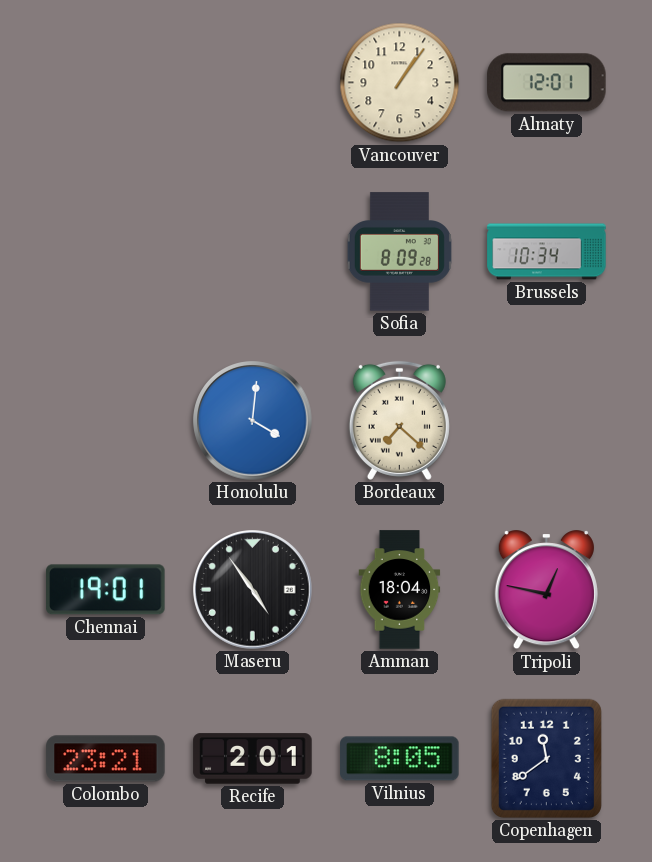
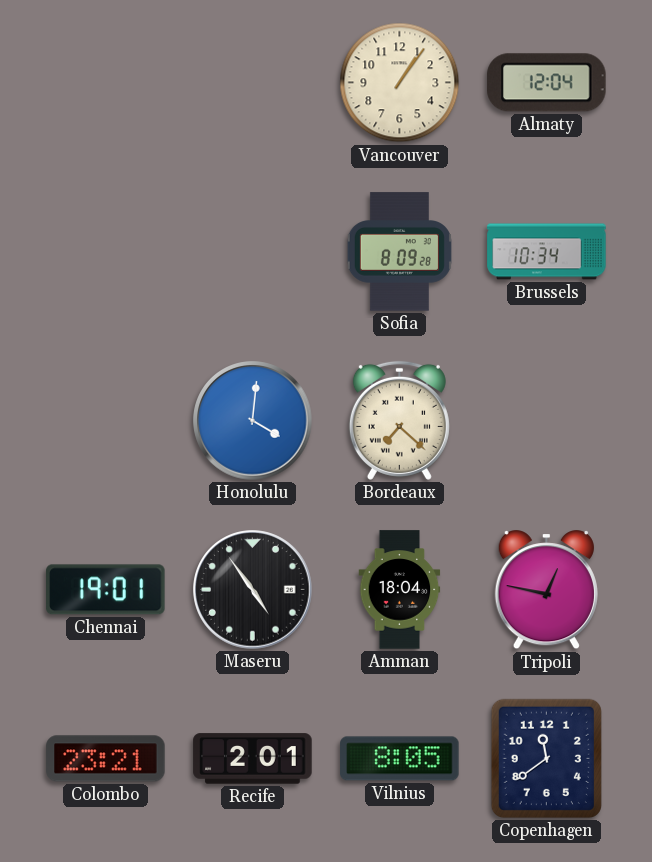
Almaty: 12:01 -> 12:04 (547, 83)
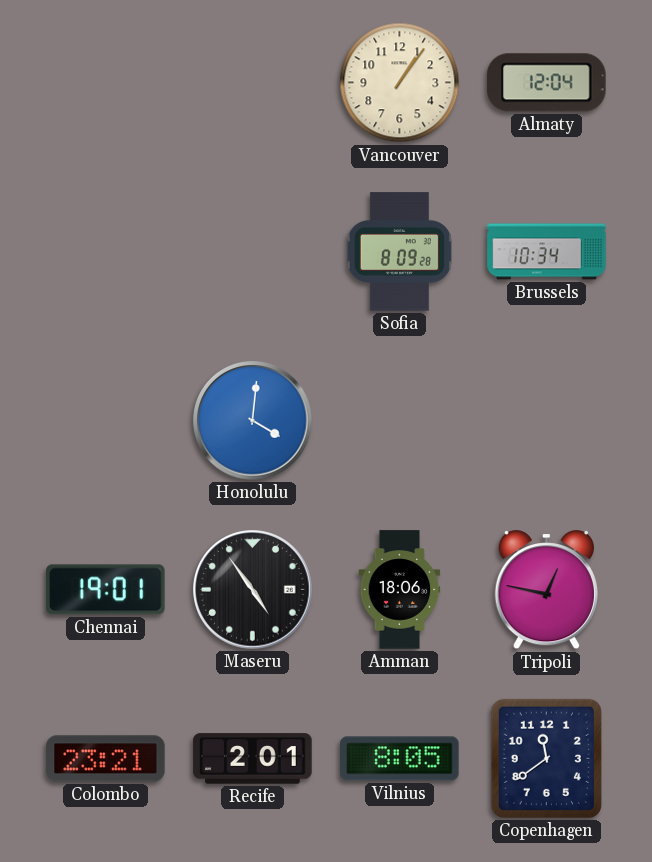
Bordeaux: 7:22 -> none (399, 420)
Amman: 18:04 -> 18:06 (400, 590)
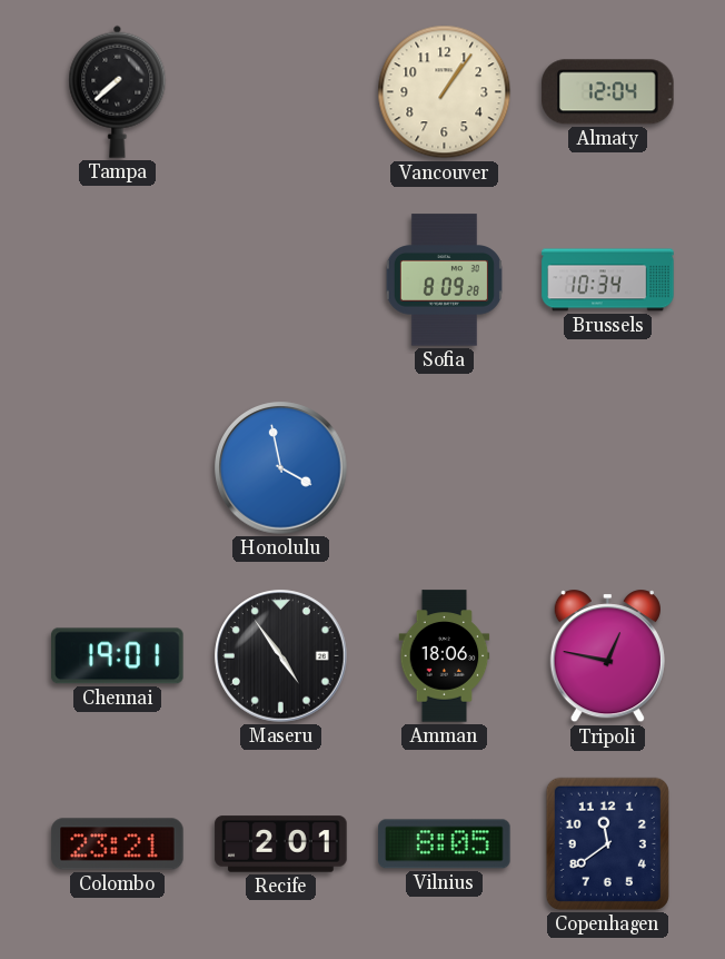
Tampa: none -> 7:38 (118, 91)
Honolulu: 4:01 -> 3:58 (281, 468)
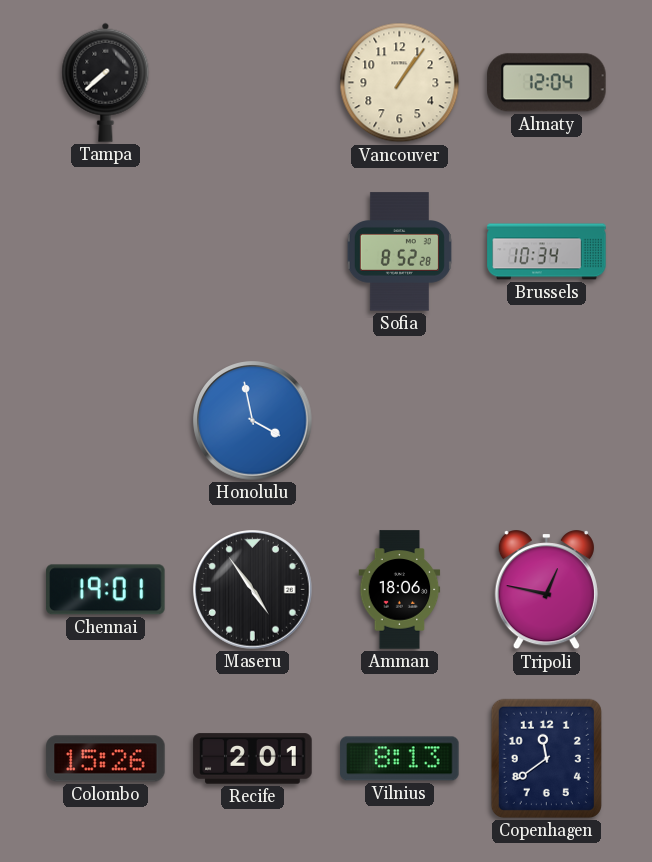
Sofia: 8:09 -> 8:52 (399, 252)
Colombo: 23:21 -> 15:26 (106, 759)
Vilnius: 8:05 -> 8:13 (400, 759)
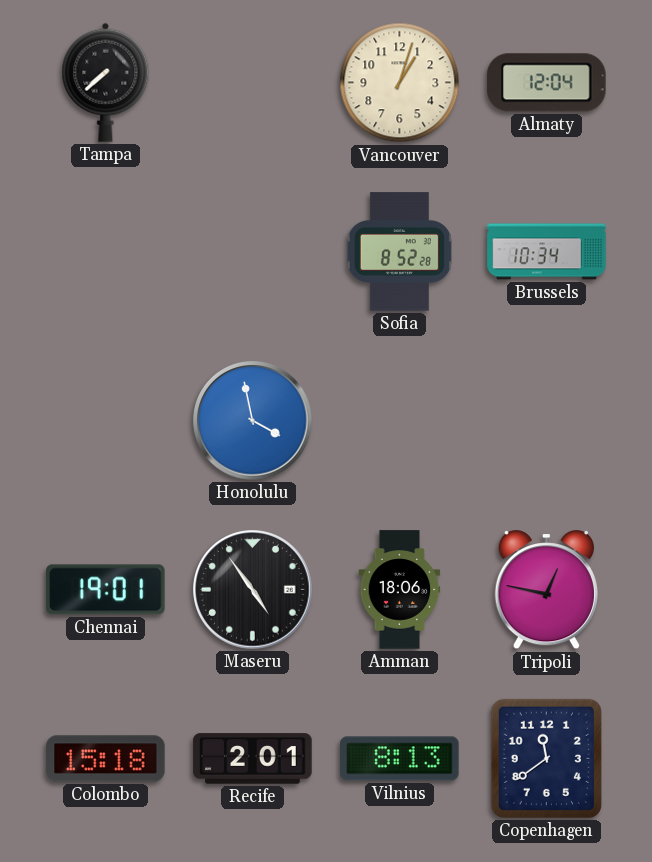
Vancouver: 1:06 -> 1:03 (400, 83)
Colombo: 15:26 -> 15:18 (106, 759)
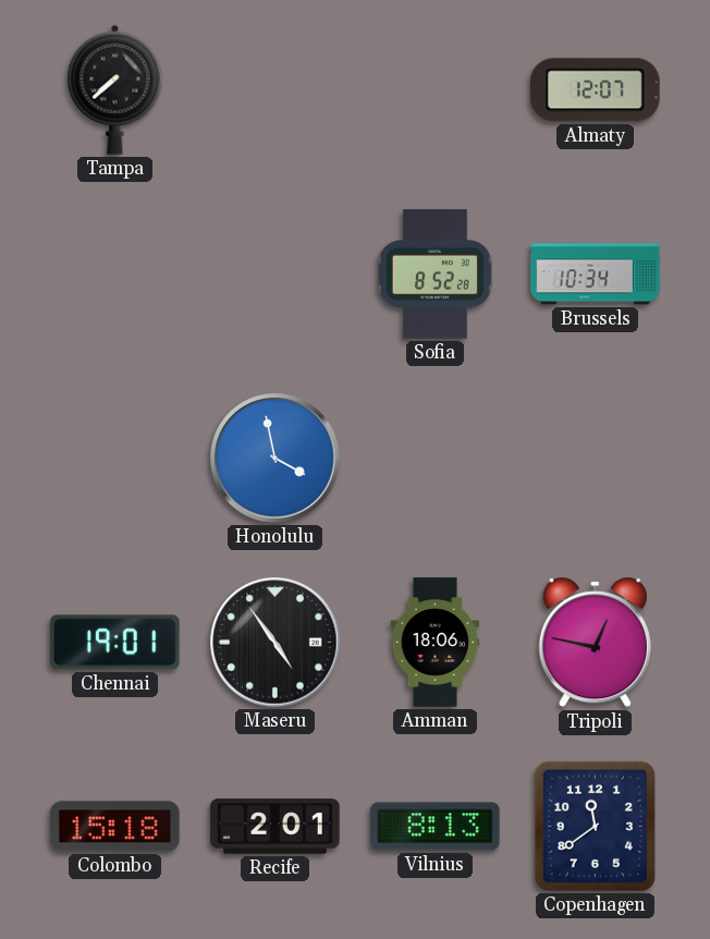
Vancouver: 1:03 -> none (400, 83)
Almaty: 12:04 -> 12:07 (596, 90)
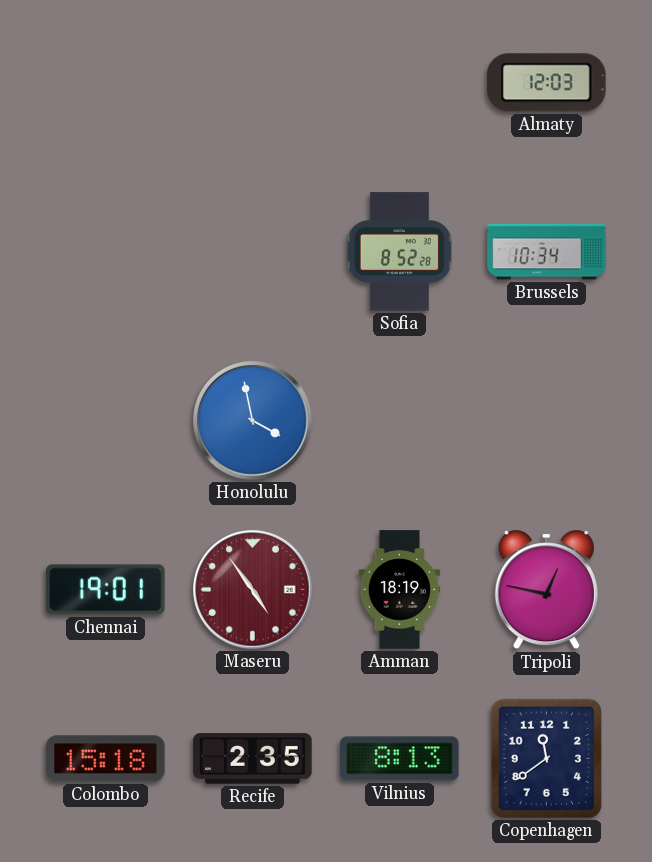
Tampa: 7:38 -> none (115, 89)
Almaty: 12:07 -> 12:03 (547, 83)
Maseru dial: black -> burgundy (253, 590)
Amman: 18:06 -> 18:19 (400, 590)
Recife: 2:01 -> 2:35 (253, 759)
